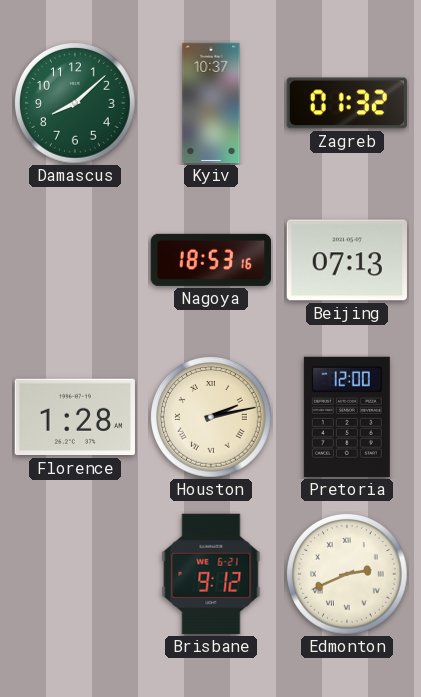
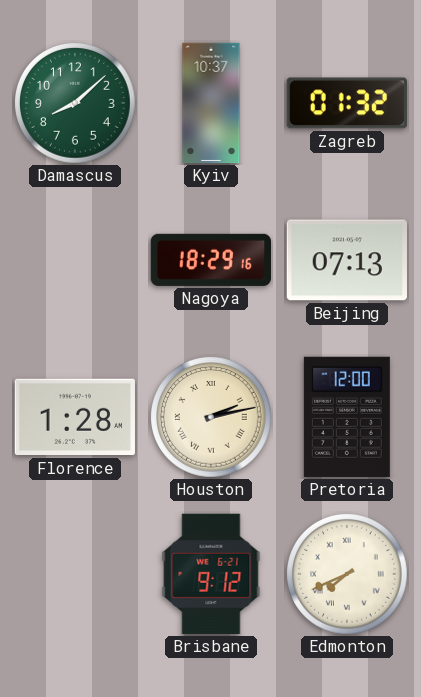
Nagoya: 18:53 -> 18:29 (211, 260)
Edmonton: 2:41 -> 7:41 (348, 575)
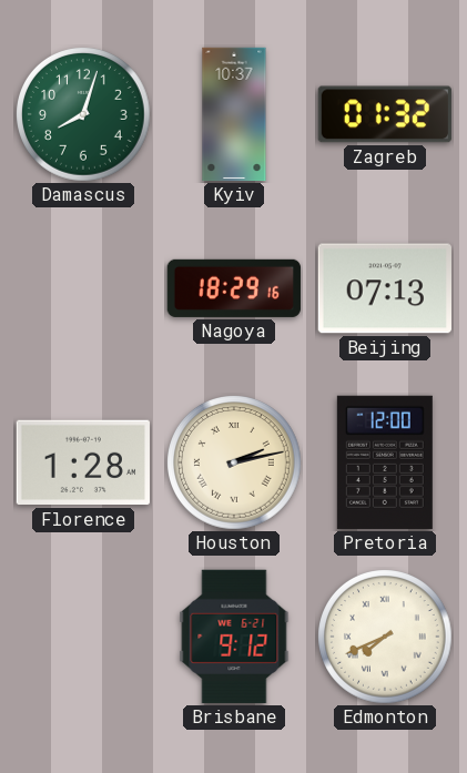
Damascus: 8:08 -> 8:03 (84, 115)
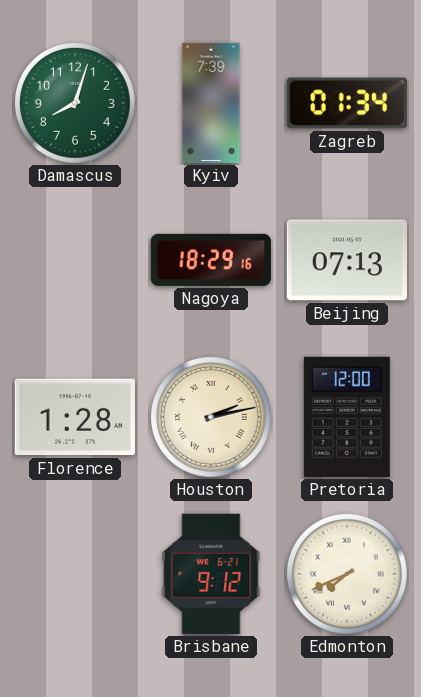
Kyiv: 10:37 -> 7:39 (211, 103)
Zagreb: 01:32 -> 01:34 (347, 103)
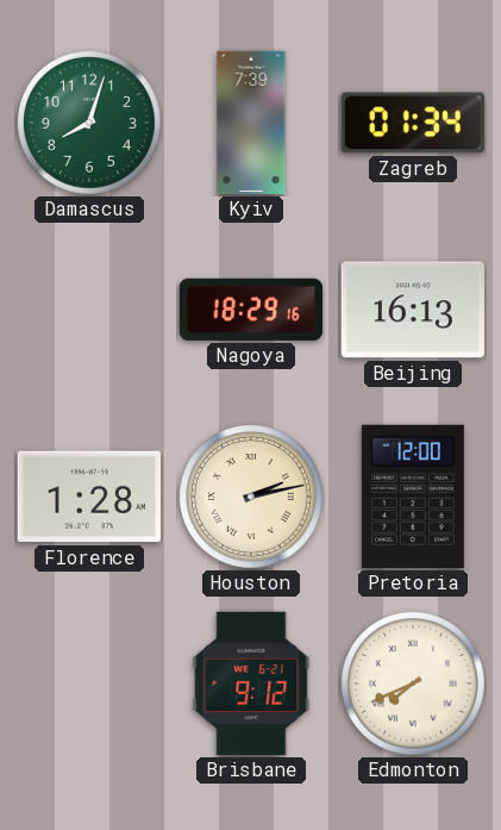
Beijing: 07:13 -> 16:13 (413, 310)
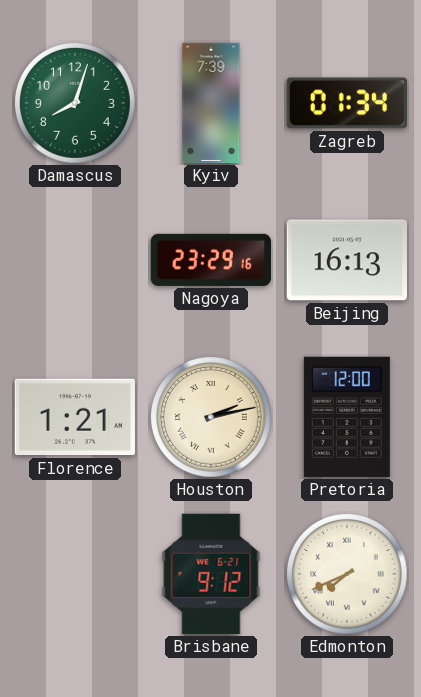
Nagoya: 18:29 -> 23:29 (211, 260)
Florence: 1:28 -> 1:21 (74, 417)
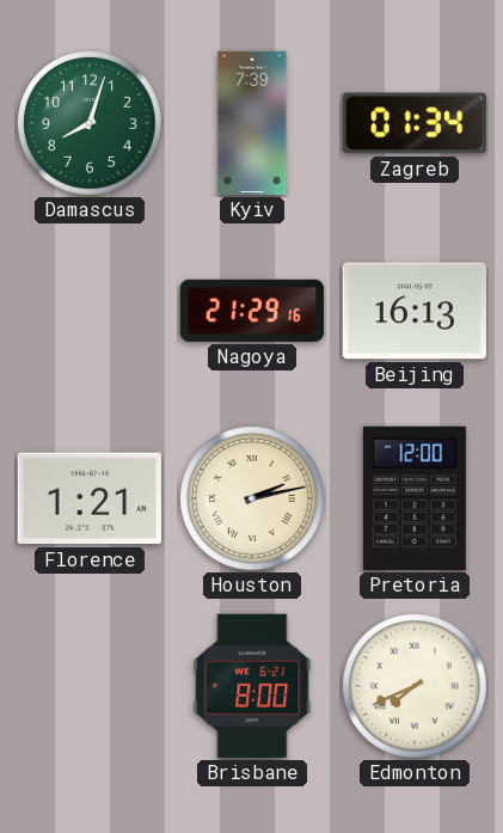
Nagoya: 23:29 -> 21:29 (252, 311)
Brisbane: 9:12 -> 8:00 (252, 686)
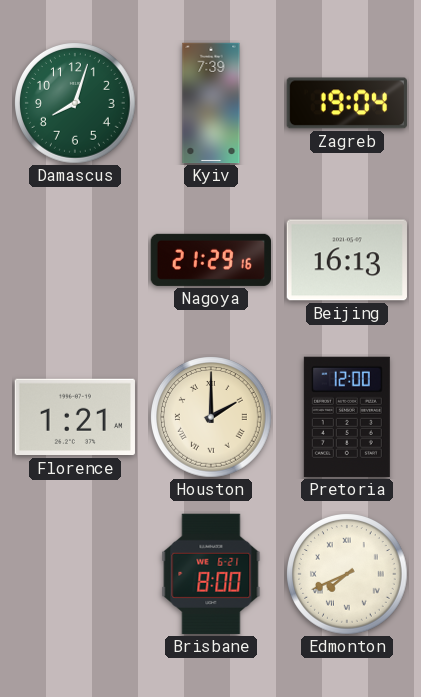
Zagreb: 01:34 -> 19:04 (347, 103)
Houston: 2:13 -> 2:00 (212, 418)
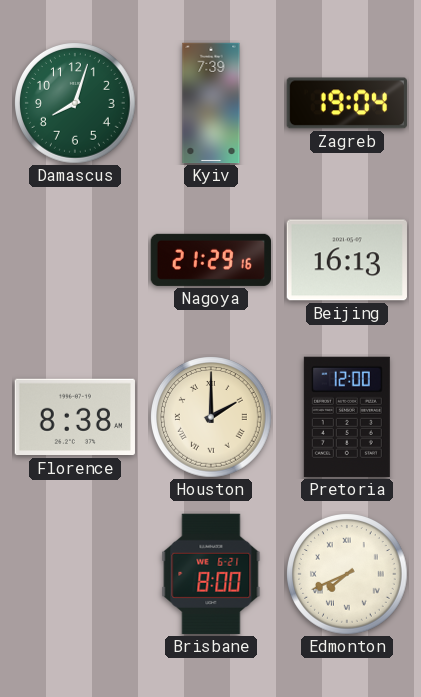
Florence: 1:21 -> 8:38 (74, 417)
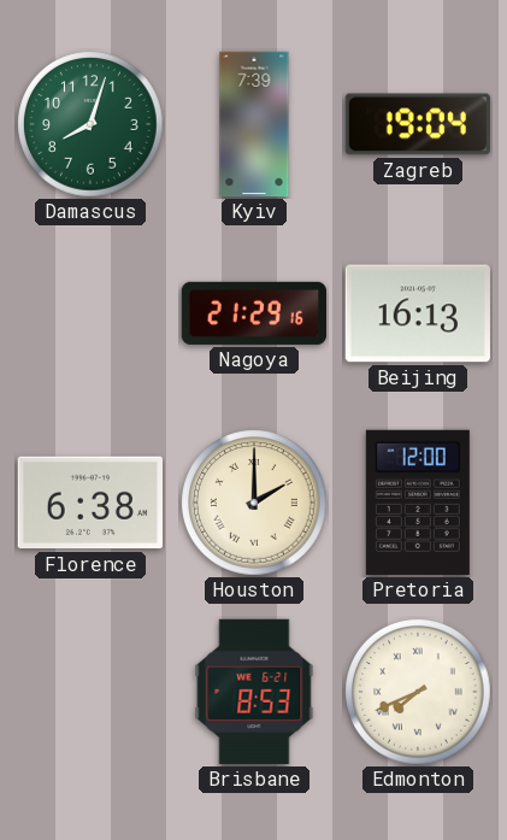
Florence: 8:38 -> 6:38 (89, 503)
Brisbane: 8:00 -> 8:53 (254, 692)
